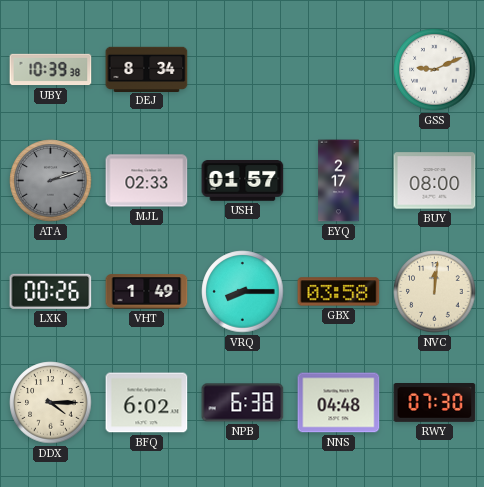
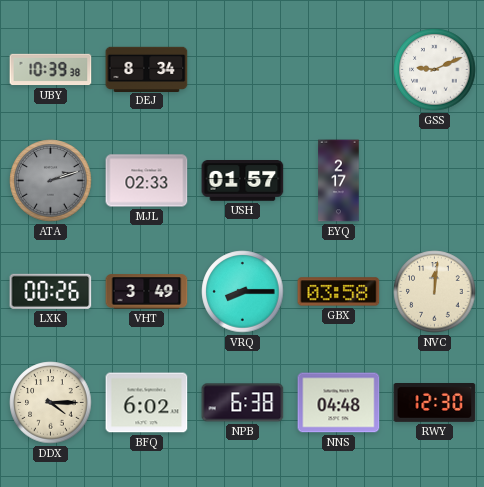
BUY: 08:00 -> none (435, 181)
VHT: 1:49 -> 3:49 (147, 292)
RWY: 07:30 -> 12:30 (435, 403)
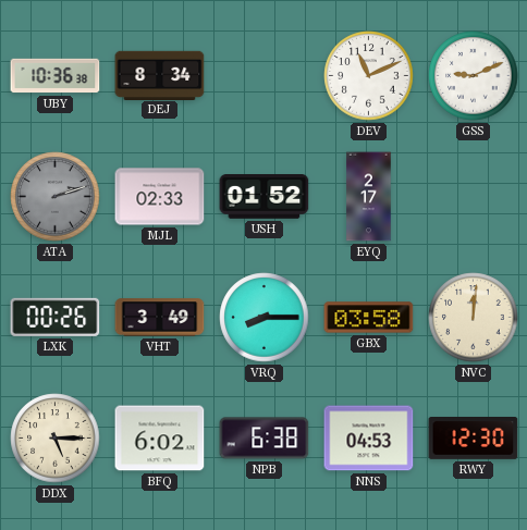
UBY: 10:39 -> 10:36 (56, 76)
DEV: none -> 11:11 (369, 76)
USH: 01:57 -> 01:52 (265, 197)
DDX: 4:15 -> 5:15 (56, 439)
NNS: 04:48 -> 04:53 (369, 439)
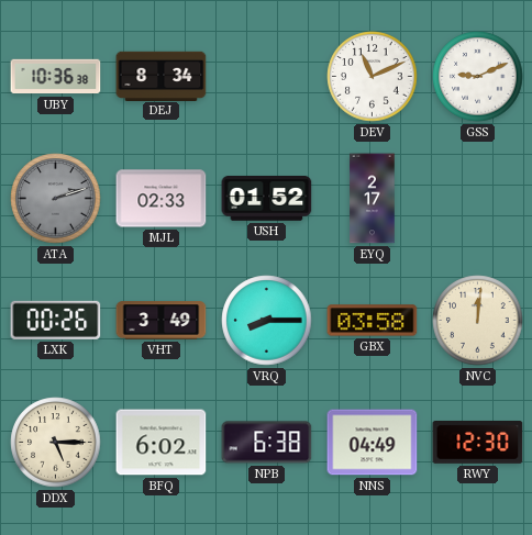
NNS: 04:53 -> 04:49 (373, 443)
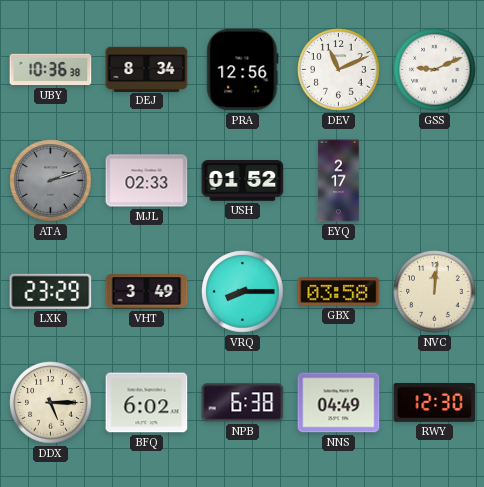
PRA: none -> 12:56 (243, 70)
LXK: 00:26 -> 23:29 (51, 291)
